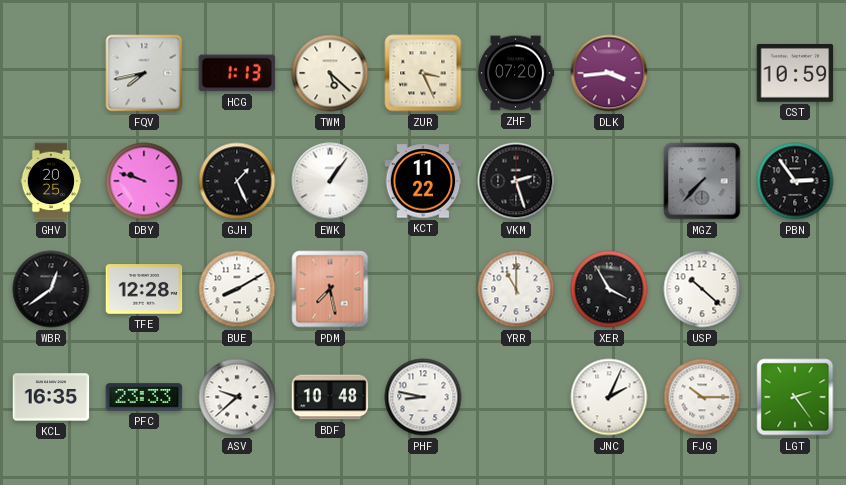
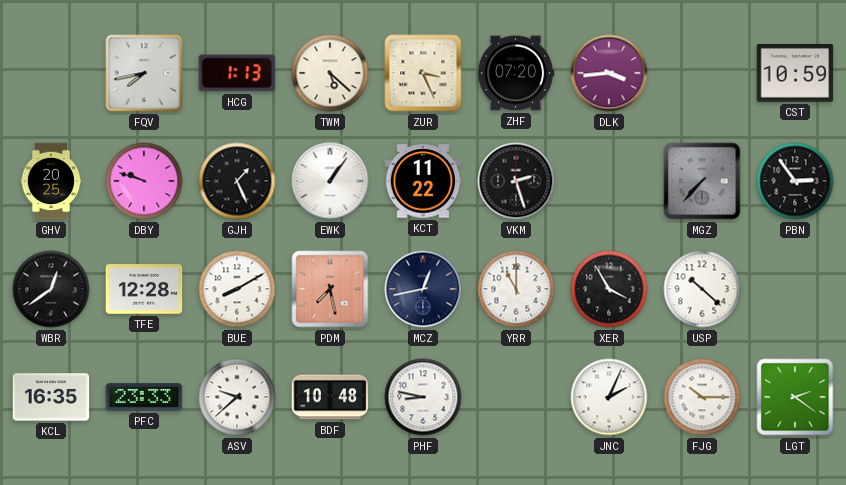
MCZ: none -> 12:43 (423, 289)
LGT: 2:24 -> 2:21 (795, 397)
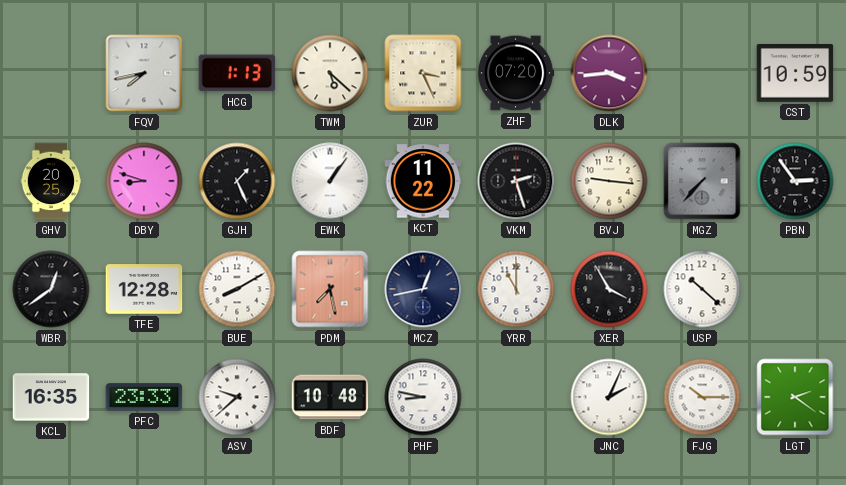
DBY: 9:48 -> 8:48 (144, 181)
BVJ: none -> 9:16 (609, 181)
